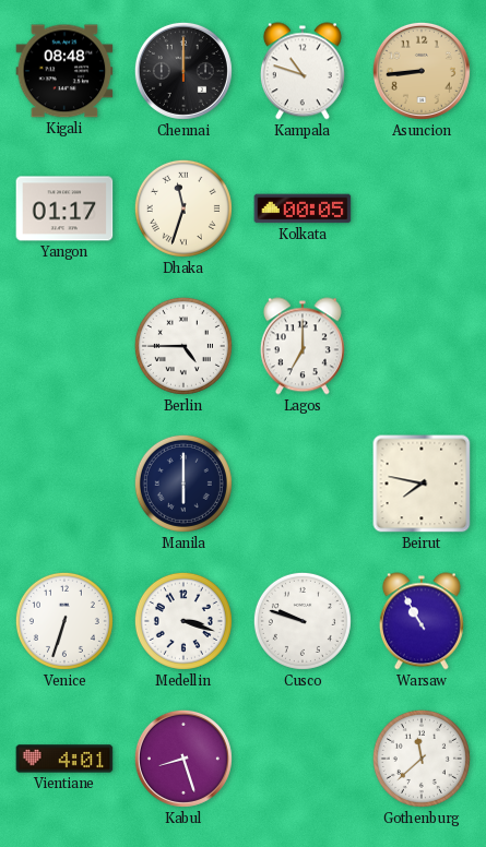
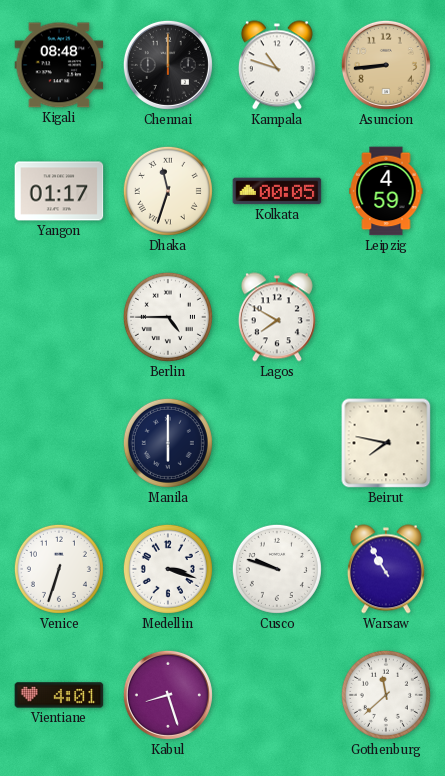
Leipzig: none -> 4:59 (386, 191)
Lagos: 7:00 -> 7:50 (277, 317)
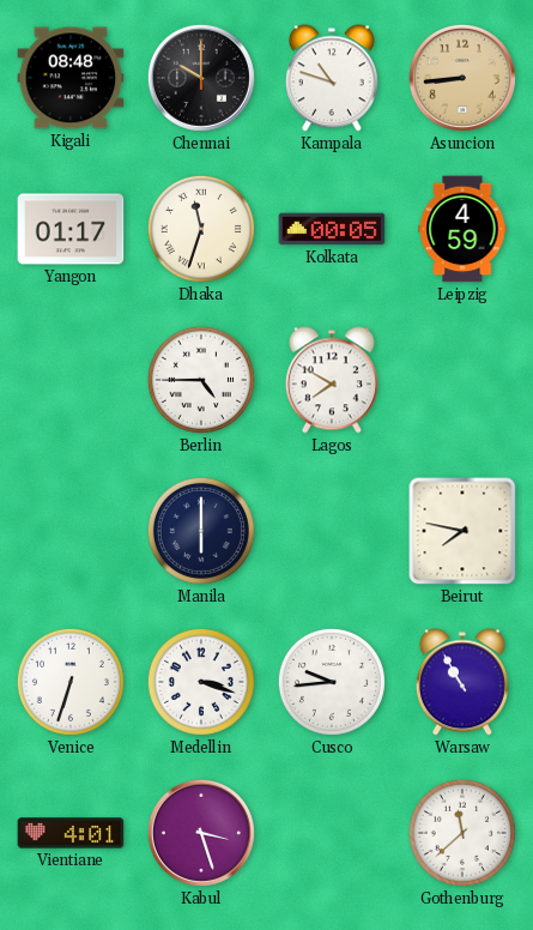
Chennai: 12:00 -> 10:00 (201, 78)
Cusco: 9:48 -> 9:44 (332, 682)
Kabul: 8:27 -> 3:27 (201, 833)
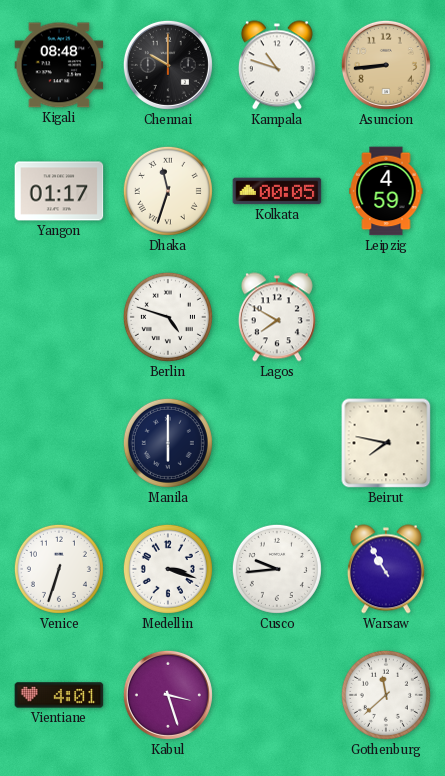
Berlin: 4:45 -> 4:48 (168, 317)
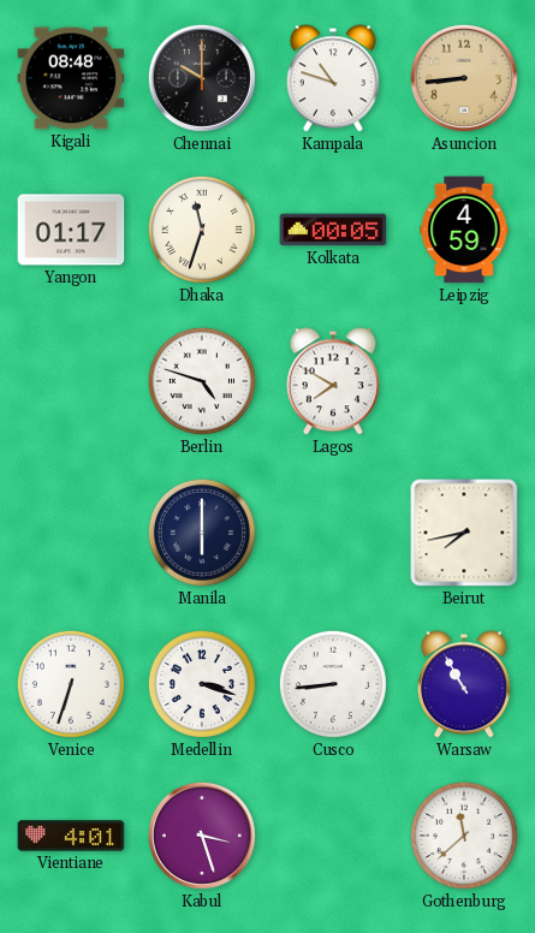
Beirut: 7:47 -> 7:43 (464, 533)
Cusco: 9:44 -> 8:44 (333, 684)
